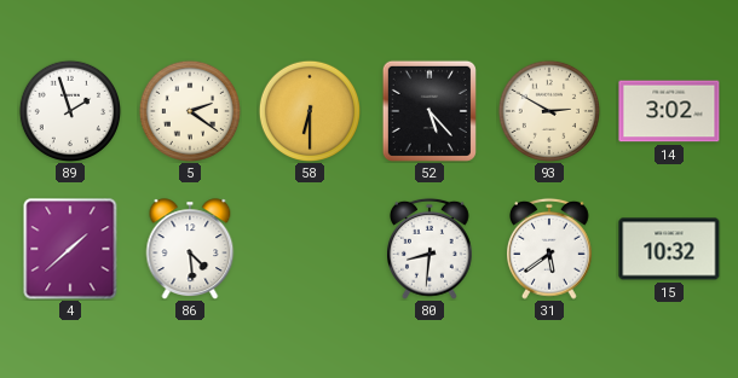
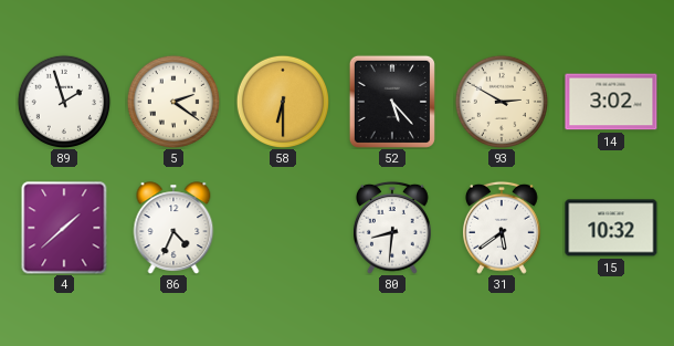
86: 4:29 -> 4:34 (173, 228)
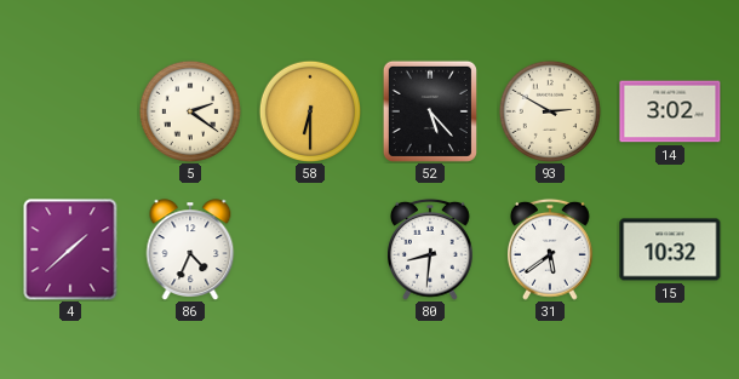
89: 1:57 -> none (63, 101)
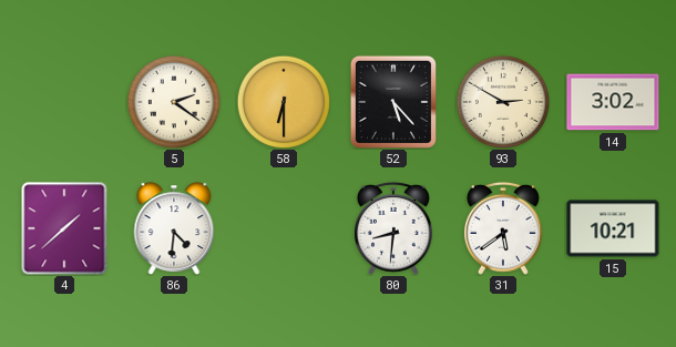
86: 4:34 -> 4:31 (174, 228)
15: 10:32 -> 10:21 (613, 228)
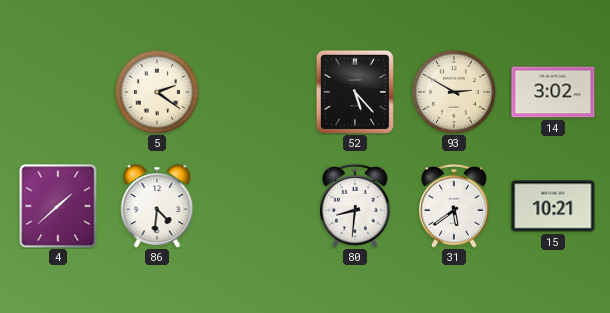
58: 6:30 -> none (283, 101)
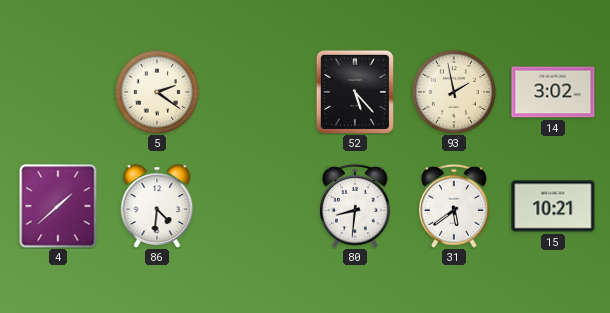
93: 2:50 -> 1:58 (453, 91)
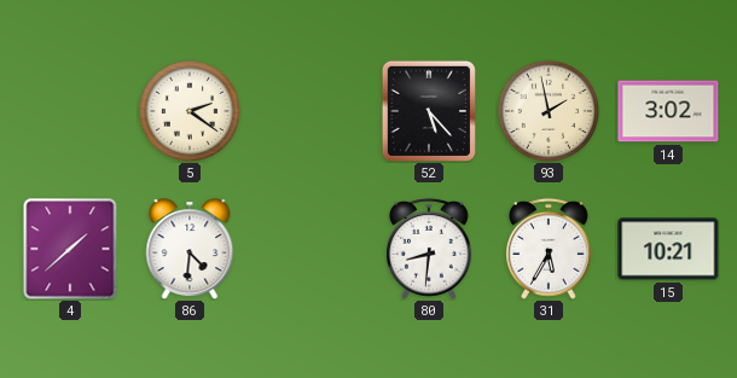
31: 5:39 -> 5:35 (550, 249)
